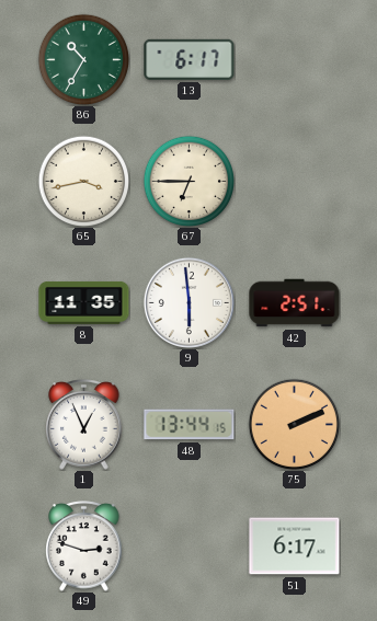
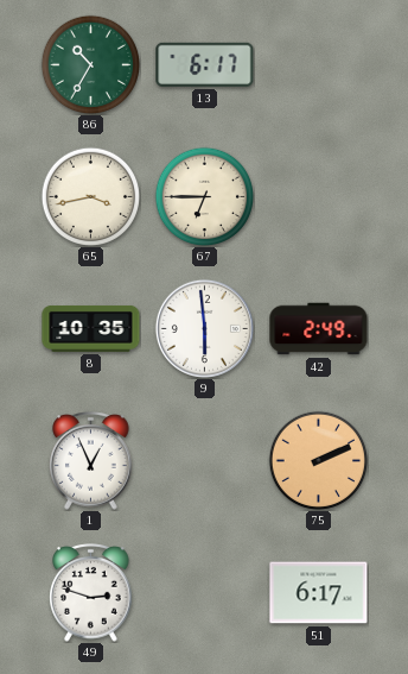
8: 11:35 -> 10:35 (91, 328)
42: 2:51 -> 2:49 (319, 329)
48: 13:44 -> none (190, 425)
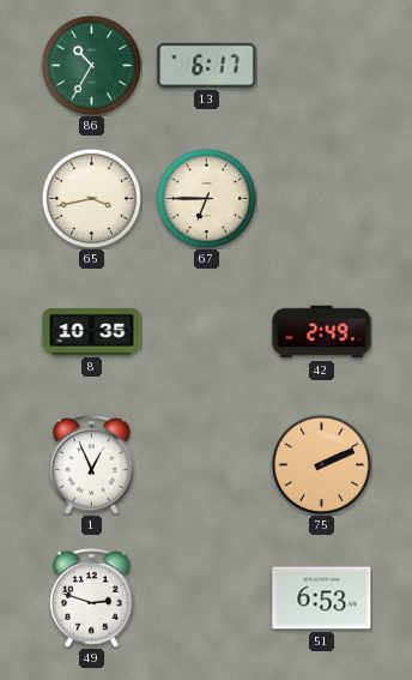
9: 5:59 -> none (204, 328)
51: 6:17 -> 6:53 (322, 598)
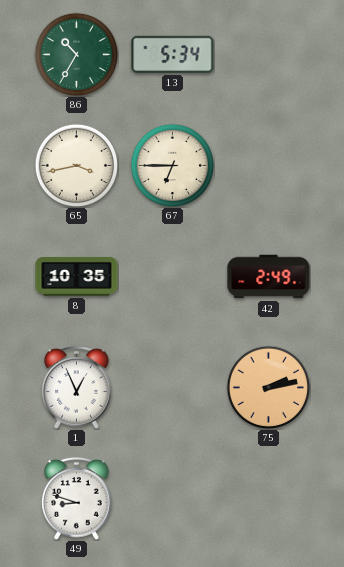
13: 6:17 -> 5:34 (173, 54)
75: 2:11 -> 2:13 (268, 387)
49: 2:48 -> 8:48 (77, 499)
51: 6:53 -> none (322, 598)
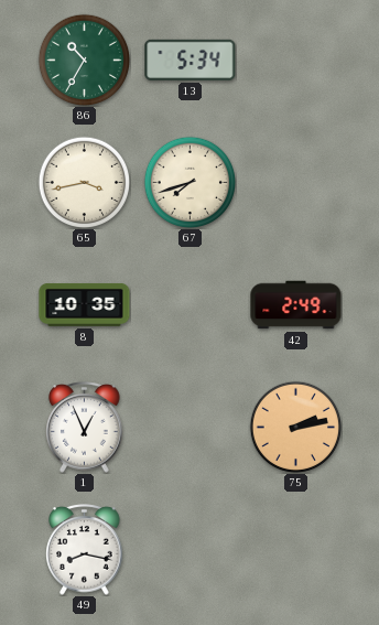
67: 6:45 -> 7:42 (189, 182)
49: 8:48 -> 8:17 (85, 550)
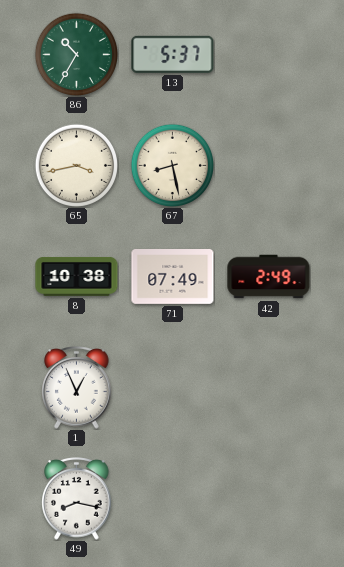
13: 5:34 -> 5:37 (173, 54)
67: 7:42 -> 8:28 (172, 165)
8: 10:35 -> 10:38 (77, 276)
71: none -> 07:49 (173, 277)
75: 2:13 -> none (295, 427)
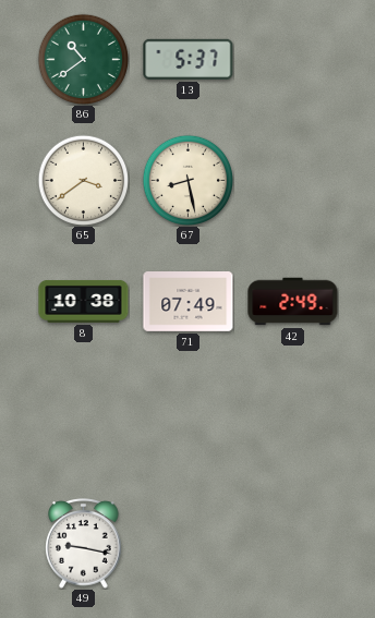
86: 10:35 -> 10:39 (83, 59)
65: 3:43 -> 3:39 (83, 180)
1: 12:56 -> none (77, 388)
49: 8:17 -> 9:17 (84, 544)
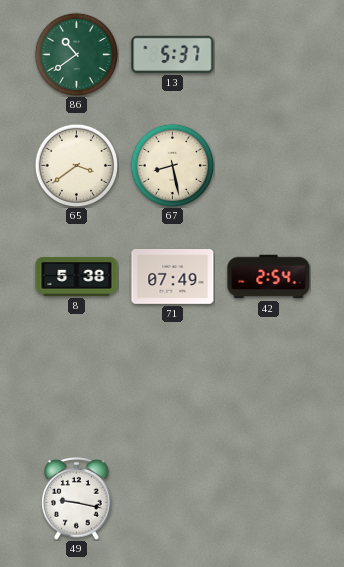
8: 10:38 -> 5:38 (77, 276)
42: 2:49 -> 2:54 (269, 277)
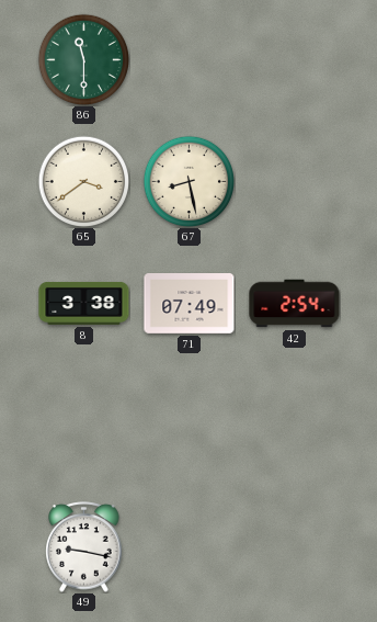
86: 10:39 -> 11:30 (83, 59)
13: 5:37 -> none (173, 54)
8: 5:38 -> 3:38 (84, 303)
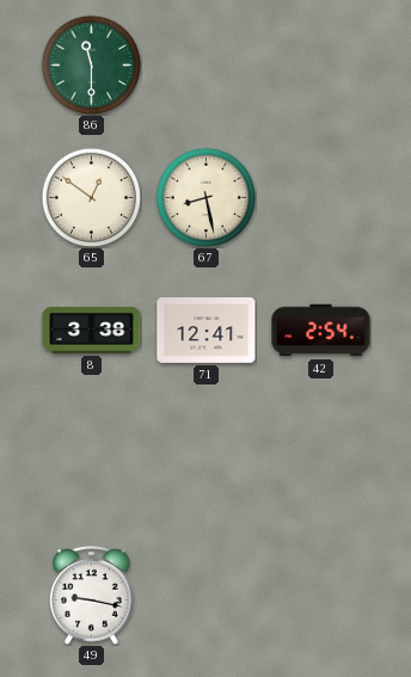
65: 3:39 -> 12:51 (91, 197)
71: 07:49 -> 12:41 (207, 331)
